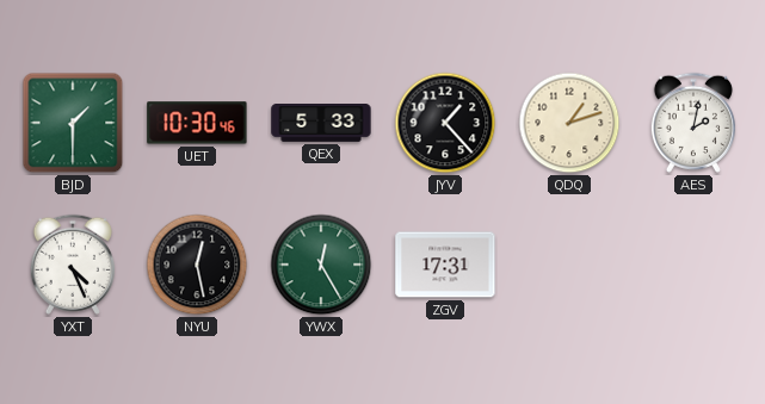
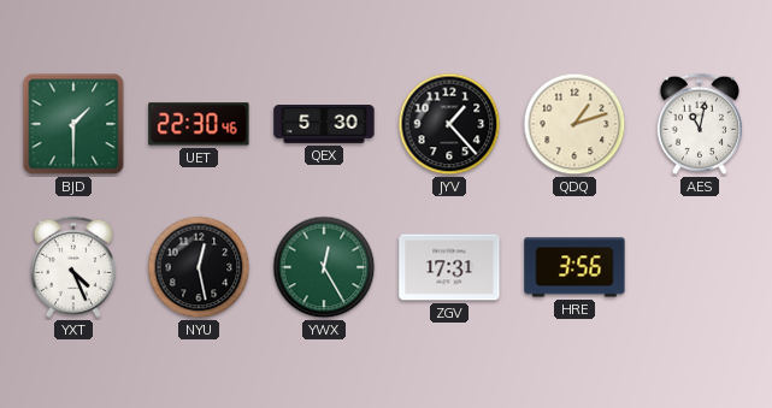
UET: 10:30 -> 22:30 (199, 124)
QEX: 5:33 -> 5:30 (324, 125)
AES: 2:02 -> 11:02 (700, 124)
HRE: none -> 3:56 (574, 267)
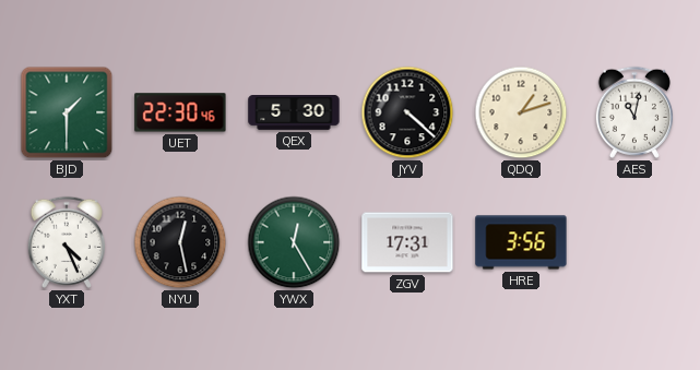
JYV: 1:23 -> 4:22 (407, 112)
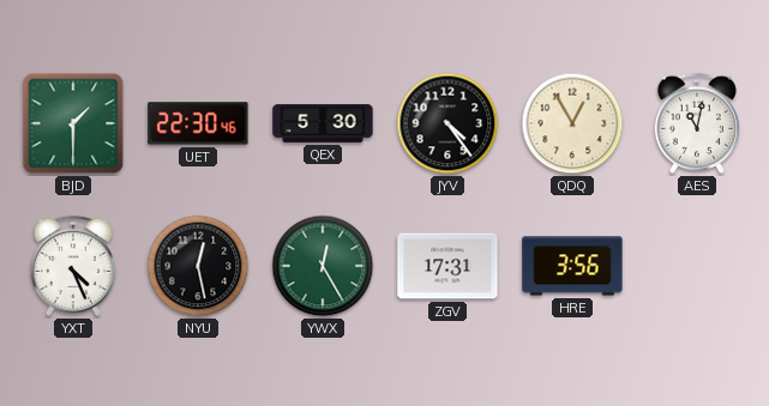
JYV: 4:22 -> 4:24 (447, 123)
QDQ: 1:12 -> 12:55 (572, 123)
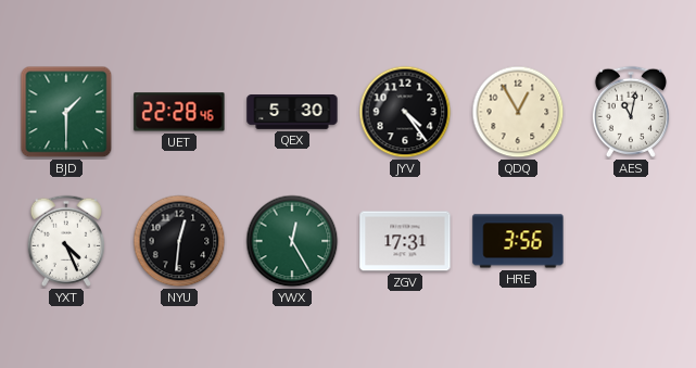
UET: 22:30 -> 22:28 (179, 112)
NYU: 12:28 -> 12:31 (179, 241)
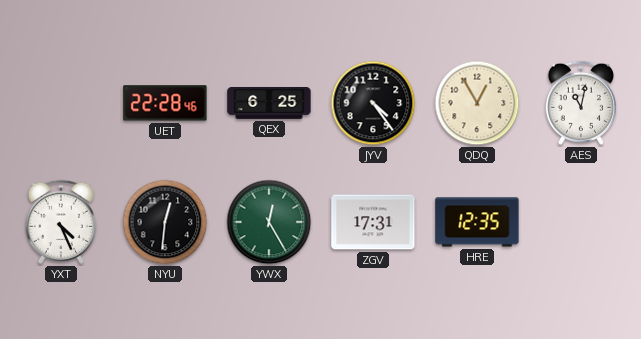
BJD: 1:30 -> none (66, 112)
QEX: 5:30 -> 6:25 (269, 104)
HRE: 3:56 -> 12:35 (477, 222)
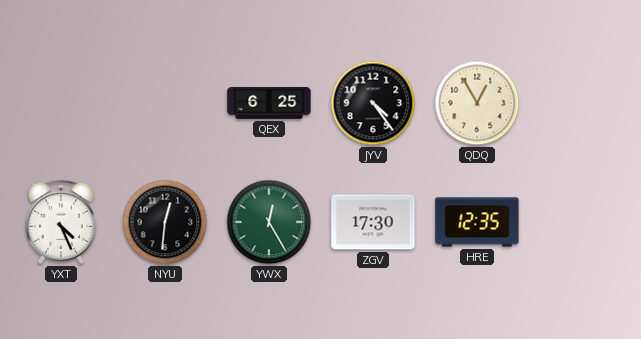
UET: 22:28 -> none (165, 103)
AES: 11:02 -> none (581, 103)
ZGV: 17:31 -> 17:30 (373, 222)
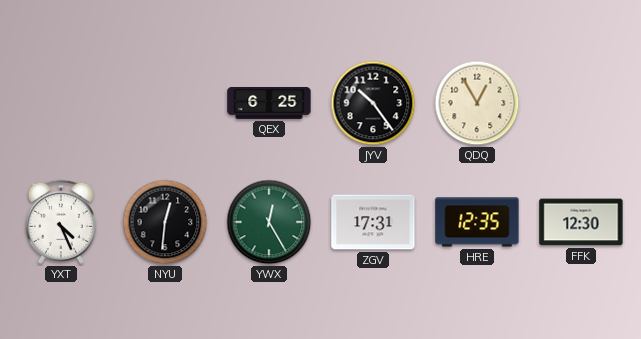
JYV: 4:24 -> 10:24 (373, 103)
ZGV: 17:30 -> 17:31 (373, 222)
FFK: none -> 12:30 (581, 222)
